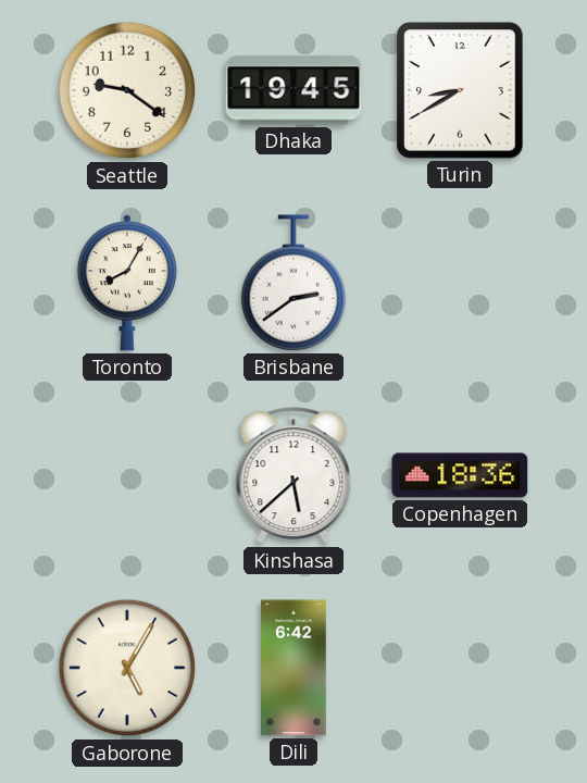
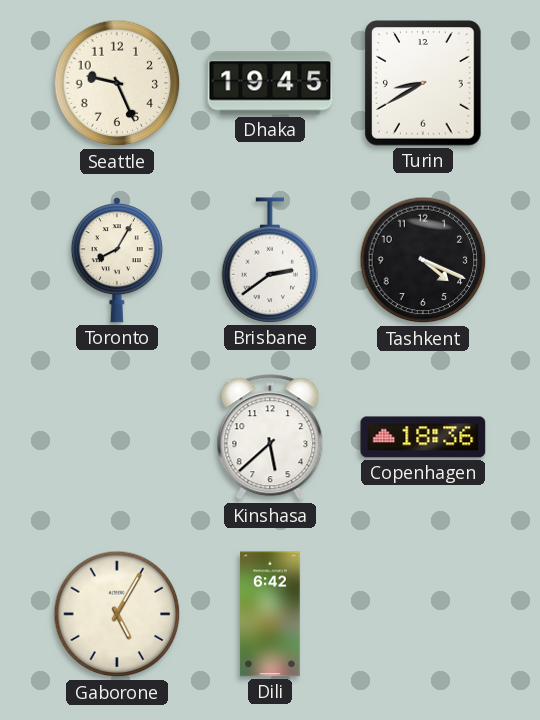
Seattle: 9:21 -> 9:26 (117, 83)
Tashkent: none -> 4:19 (423, 260)
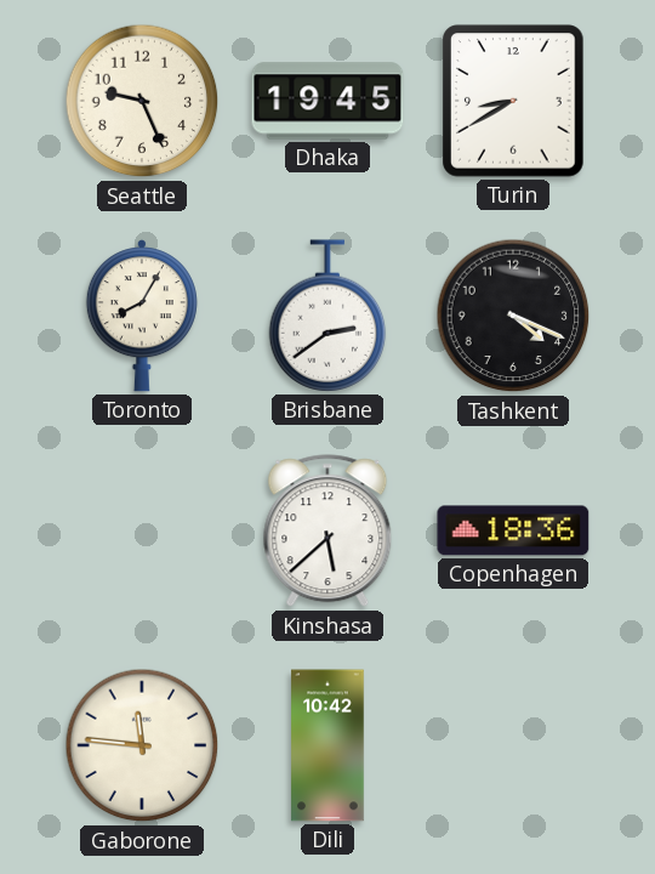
Gaborone: 5:05 -> 11:46 (142, 745)
Dili: 6:42 -> 10:42 (327, 745)
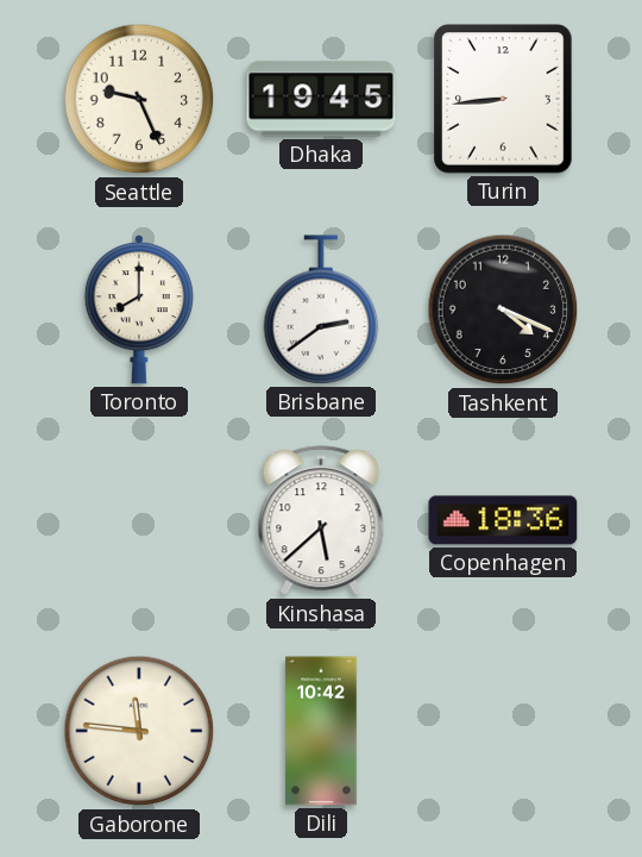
Turin: 8:40 -> 8:44 (503, 99)
Toronto: 8:05 -> 8:00 (139, 309)
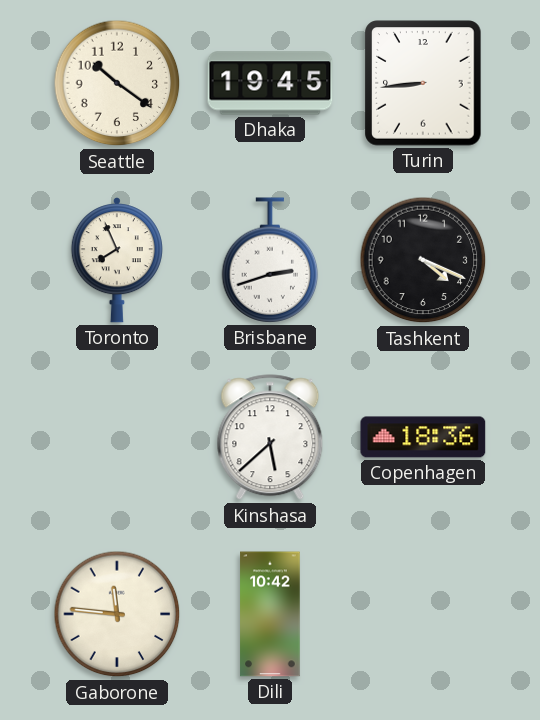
Seattle: 9:26 -> 10:21 (117, 83)
Toronto: 8:00 -> 7:56 (117, 260)
Brisbane: 2:39 -> 2:42 (270, 260)
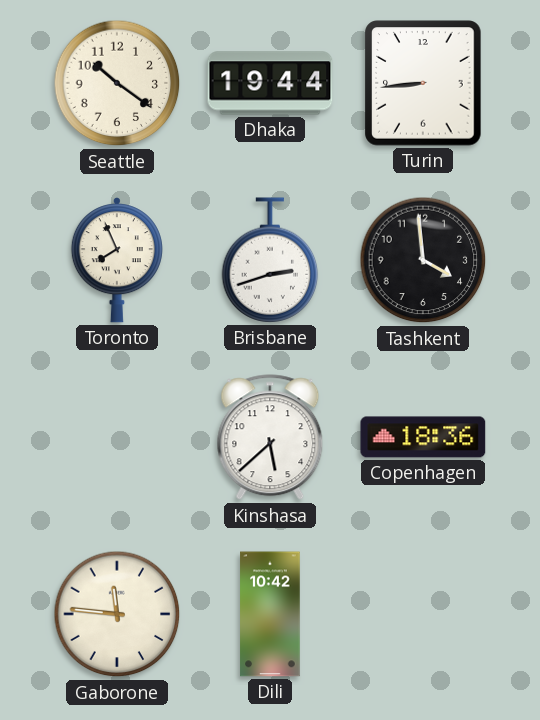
Dhaka: 19:45 -> 19:44 (270, 83)
Tashkent: 4:19 -> 3:59 (423, 260)
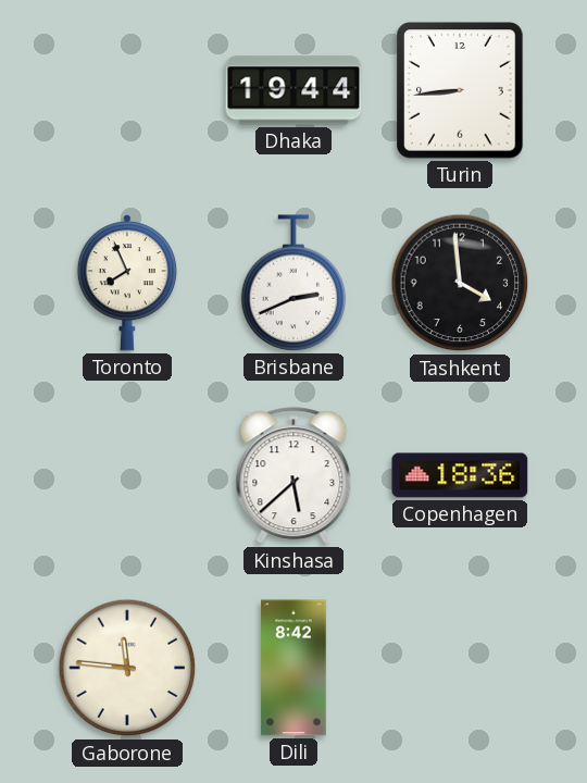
Seattle: 10:21 -> none (117, 83)
Brisbane: 2:42 -> 2:41 (293, 283)
Dili: 10:42 -> 8:42 (293, 668)
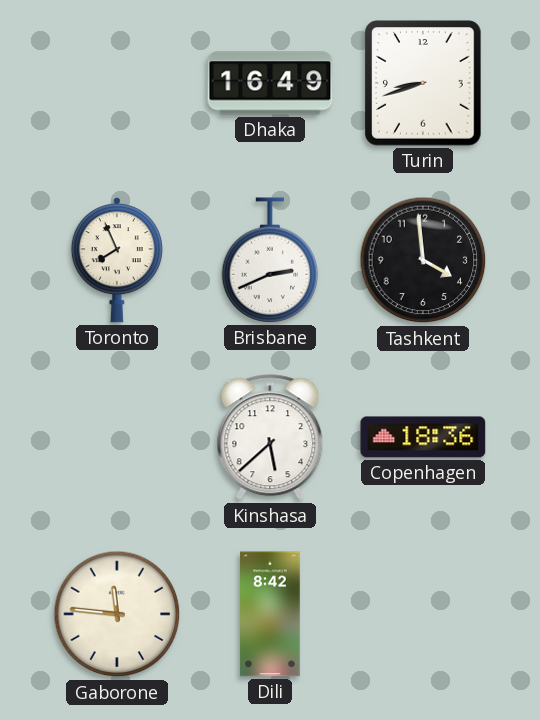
Dhaka: 19:44 -> 16:49 (270, 83)
Turin: 8:44 -> 8:42 (423, 83)
